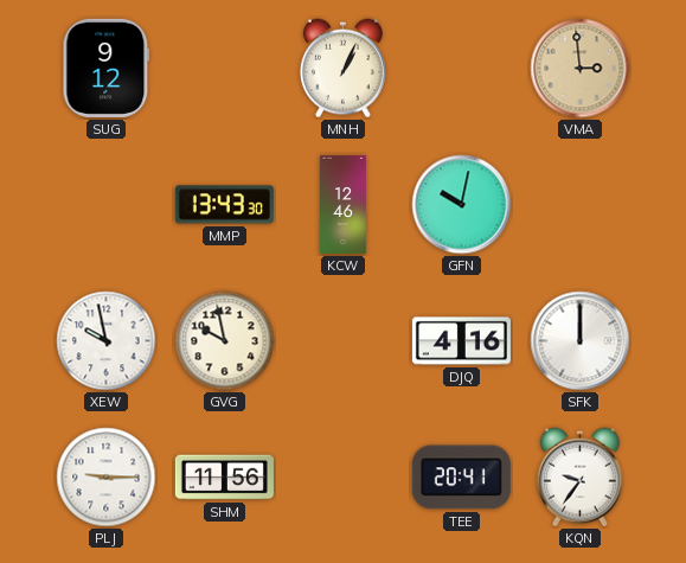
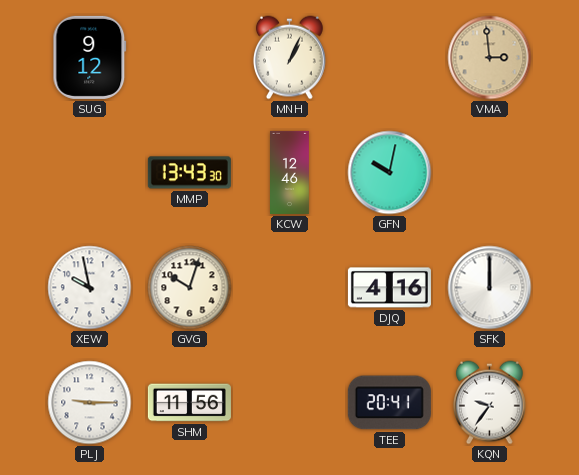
GVG: 9:58 -> 10:03 (190, 288)
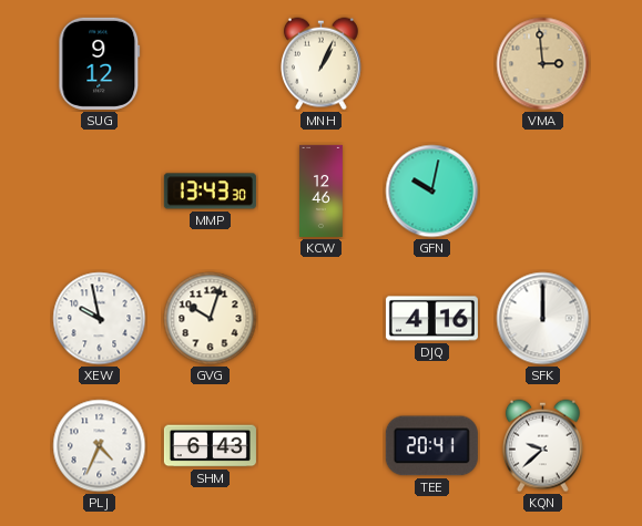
PLJ: 9:15 -> 4:34 (100, 446)
SHM: 11:56 -> 6:43 (210, 446)
KQN: 9:36 -> 9:38 (543, 446)
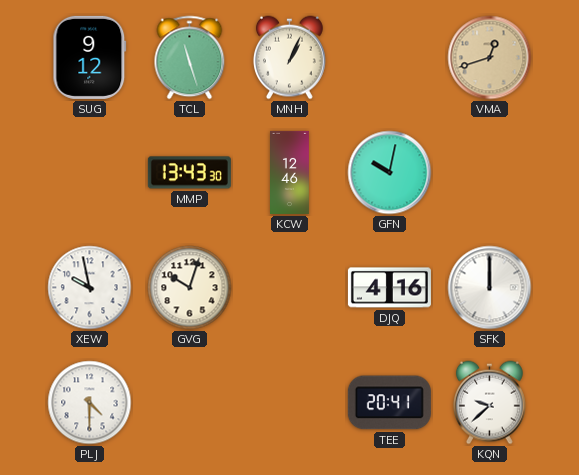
TCL: none -> 11:27 (190, 58)
VMA: 2:59 -> 12:42 (490, 58)
PLJ: 4:34 -> 4:30 (90, 403)
SHM: 6:43 -> none (210, 446)
